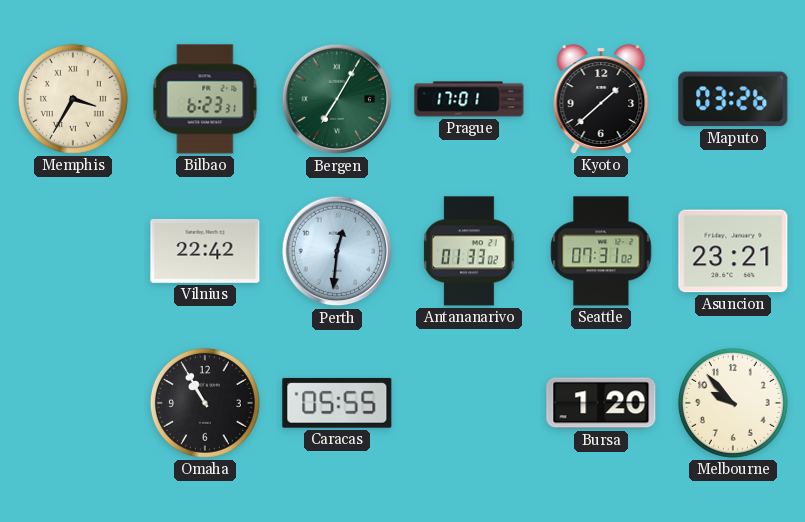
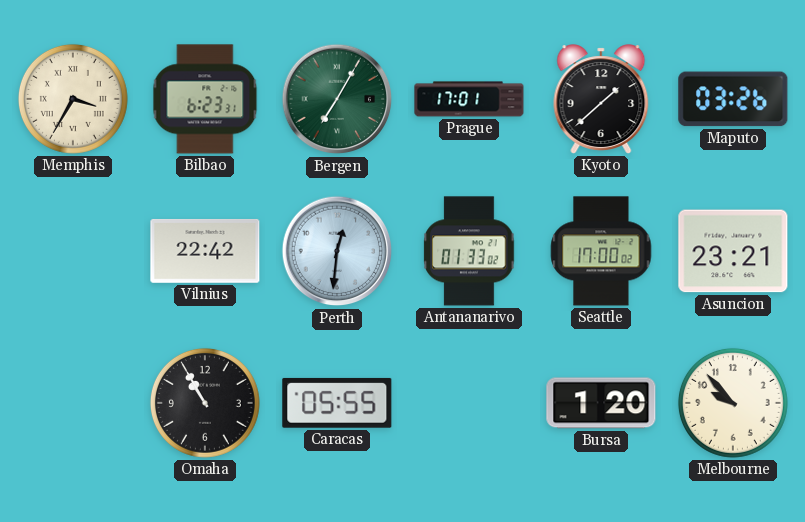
Seattle: 07:31 -> 17:00 (601, 251)
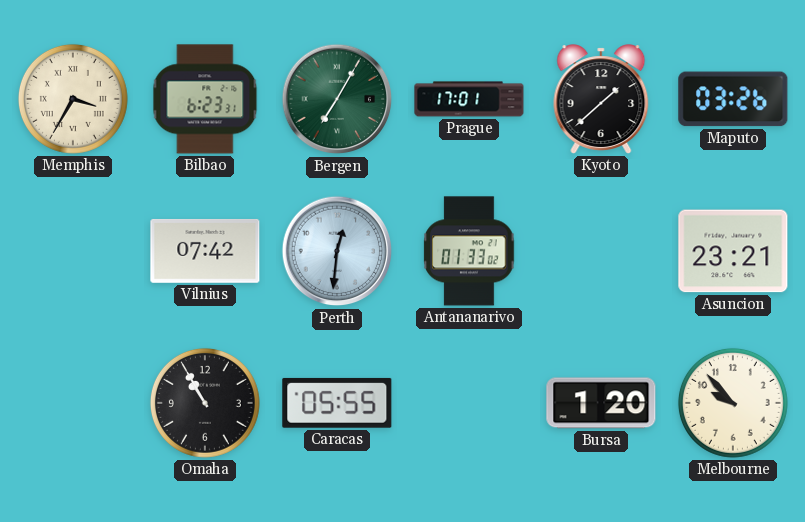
Vilnius: 22:42 -> 07:42 (205, 251)
Seattle: 17:00 -> none (601, 251)
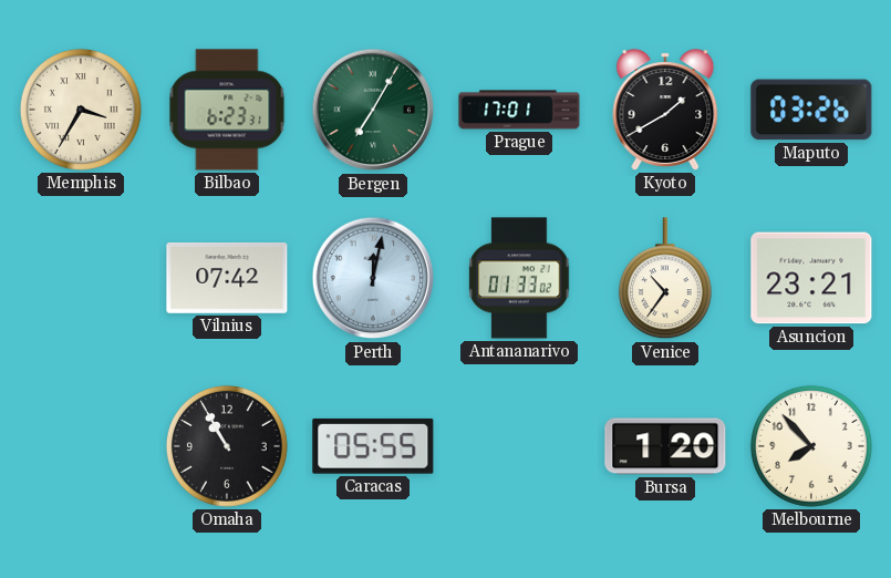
Kyoto: 1:38 -> 1:40 (665, 110)
Perth: 12:31 -> 12:02 (373, 278)
Venice: none -> 10:36 (665, 279)
Melbourne: 9:53 -> 7:53 (811, 446)
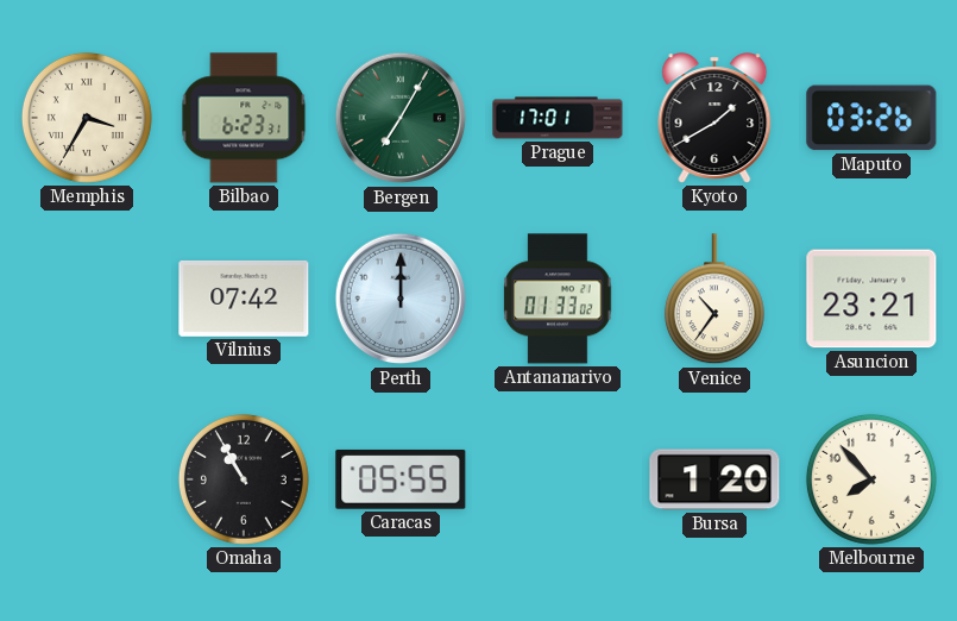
Perth: 12:02 -> 12:00 (401, 299)
